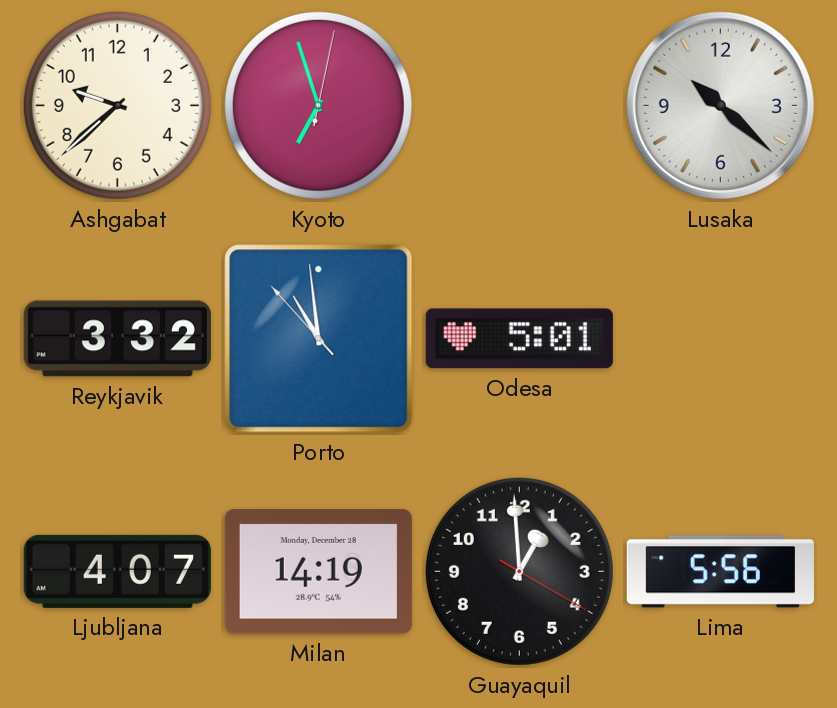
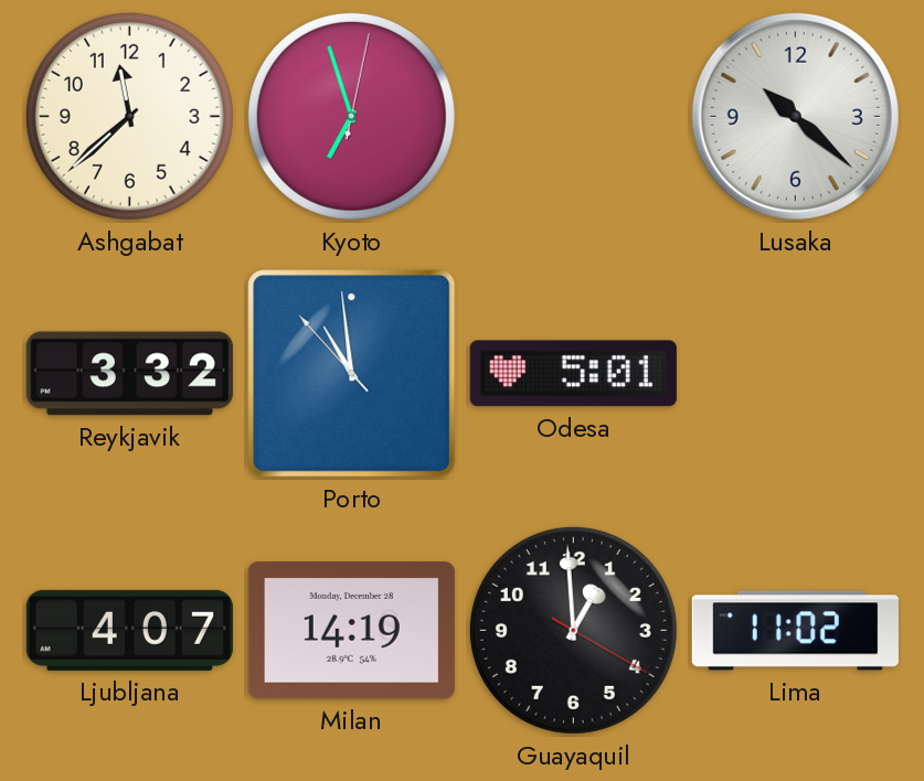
Ashgabat: 9:38 -> 11:38 (129, 116)
Lima: 5:56 -> 11:02 (795, 631)
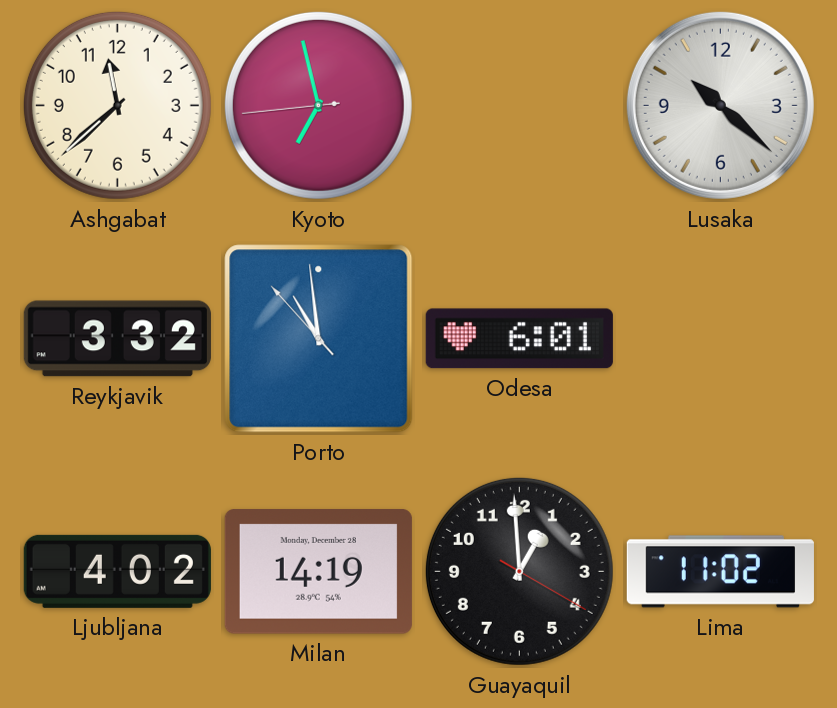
Kyoto: 6:57:02 -> 6:57:44 (318, 105)
Odesa: 5:01 -> 6:01 (519, 339)
Ljubljana: 4:07 -> 4:02 (117, 571)
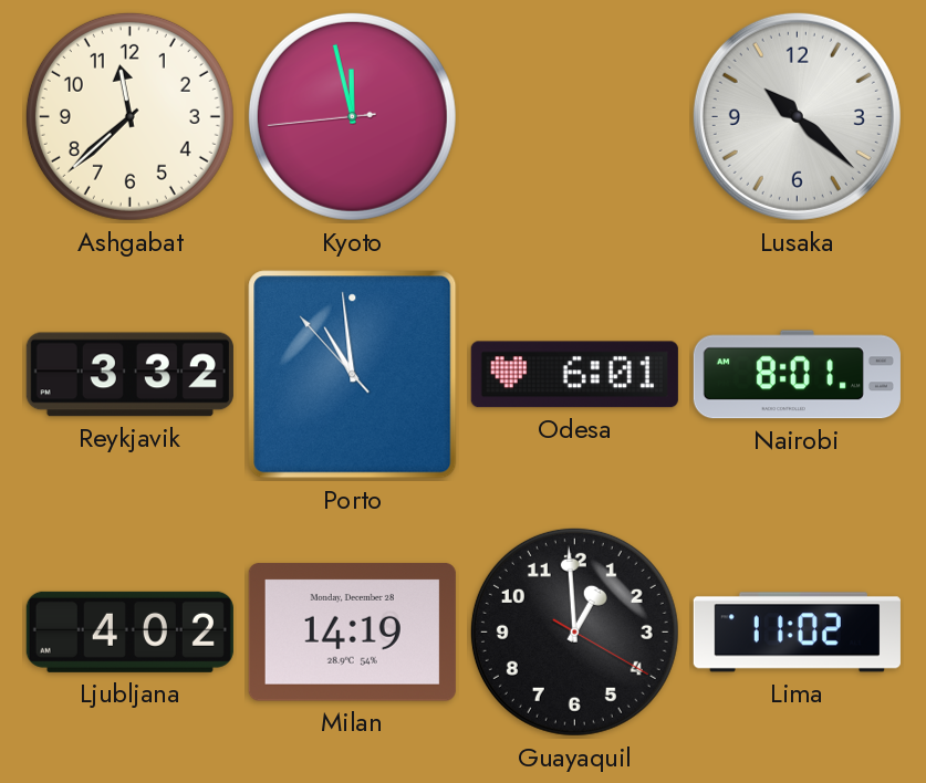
Kyoto: 6:57 -> 11:57 (352, 116)
Nairobi: none -> 8:01 (797, 375)
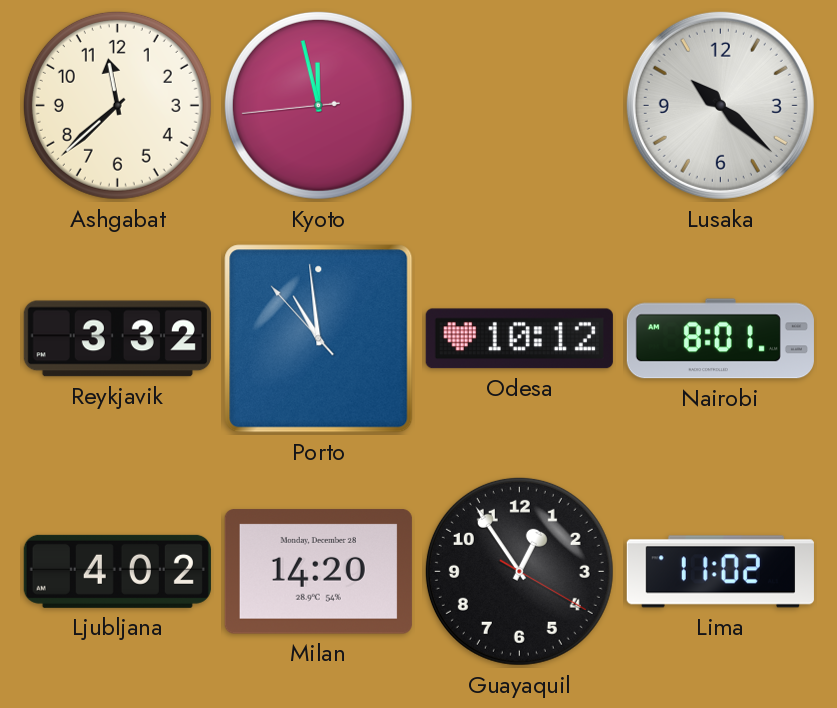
Odesa: 6:01 -> 10:12 (519, 339)
Milan: 14:19 -> 14:20 (318, 572)
Guayaquil: 12:59 -> 12:54 (519, 571)
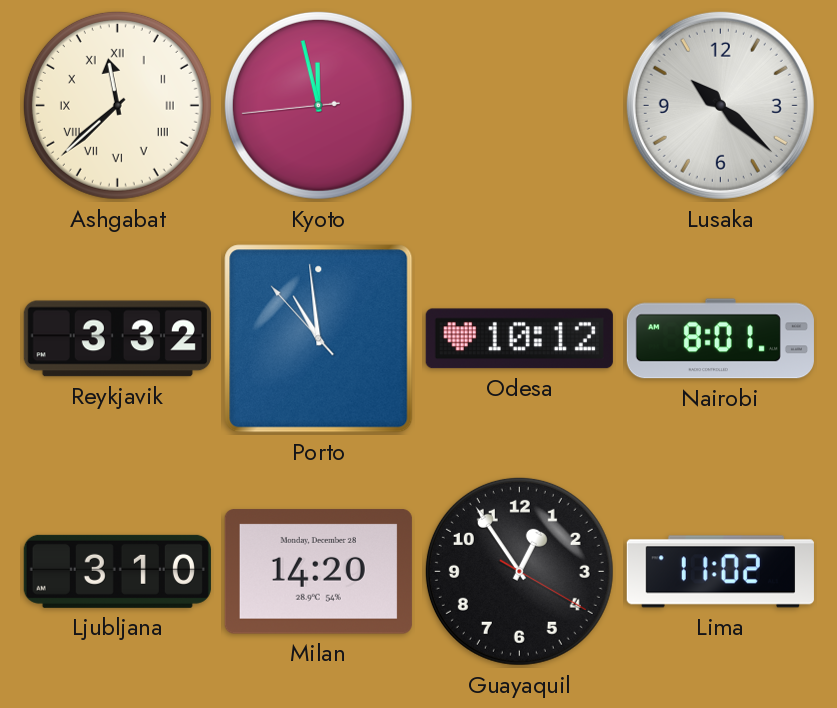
Ashgabat numerals: Arabic -> Roman (117, 105)
Ljubljana: 4:02 -> 3:10 (117, 571)
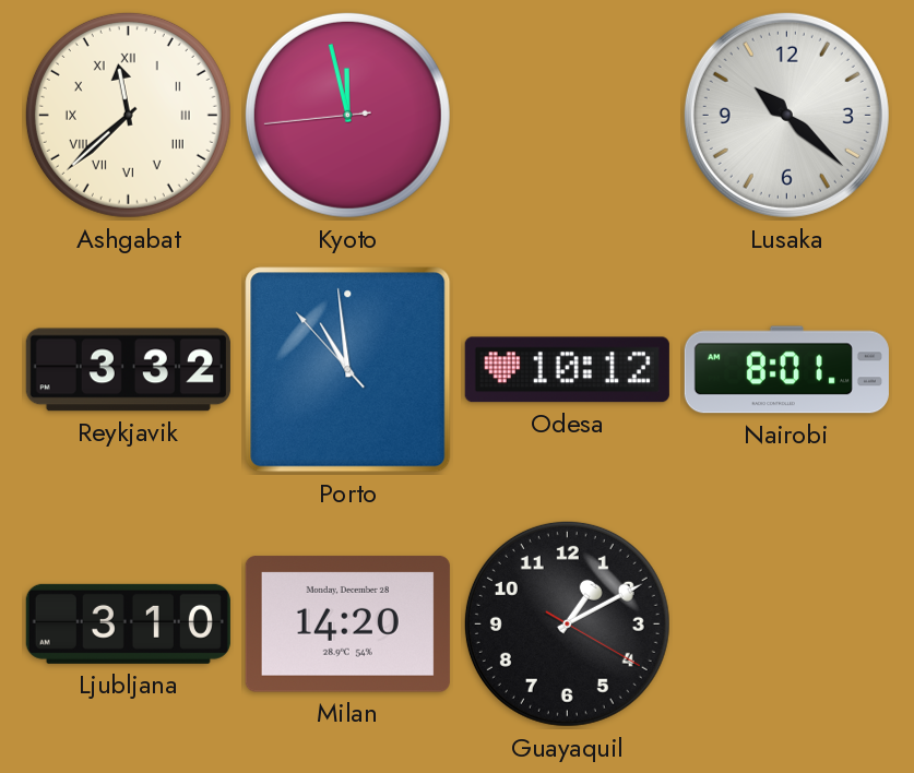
Guayaquil: 12:54 -> 1:10 (567, 623)
Lima: 11:02 -> none (720, 572)
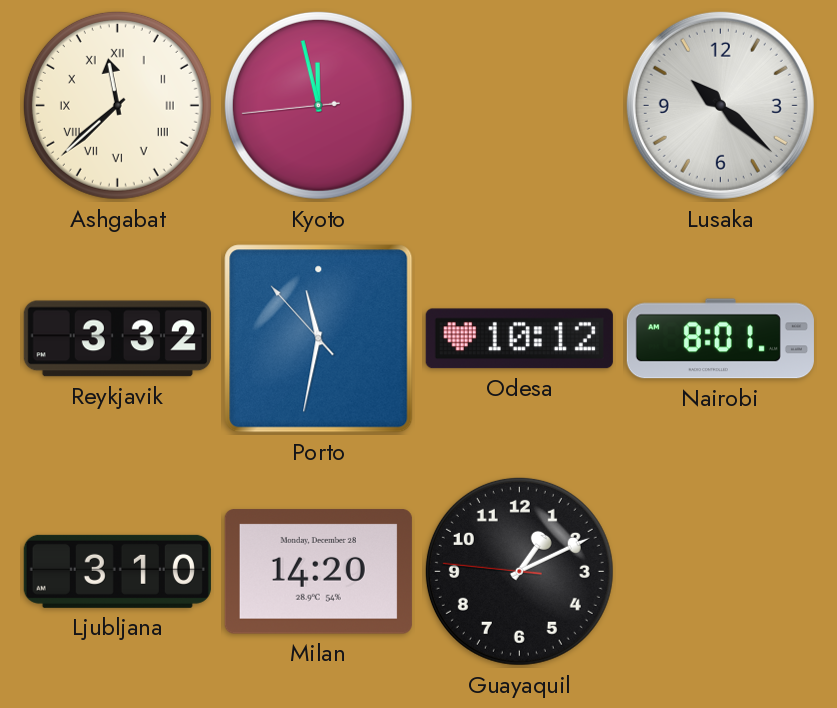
Porto: 10:58 -> 11:31 (319, 339)
Guayaquil: 1:10:20 -> 1:10:46 (519, 571)
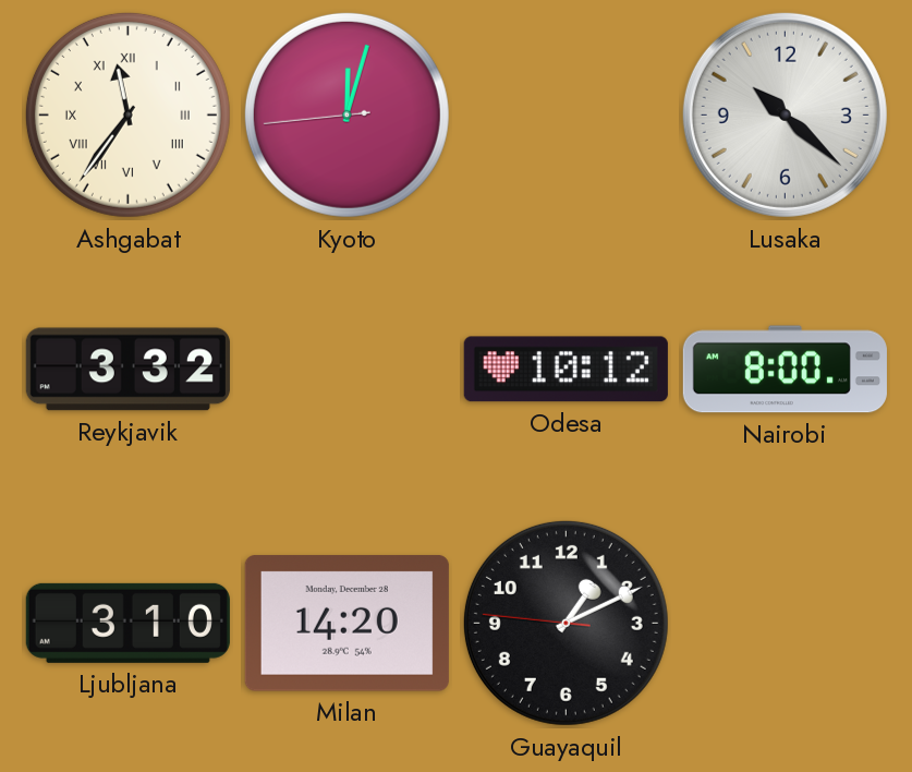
Ashgabat: 11:38 -> 11:36 (127, 114)
Kyoto: 11:57 -> 12:02 (346, 114)
Porto: 11:31 -> none (319, 339)
Nairobi: 8:01 -> 8:00 (785, 370)
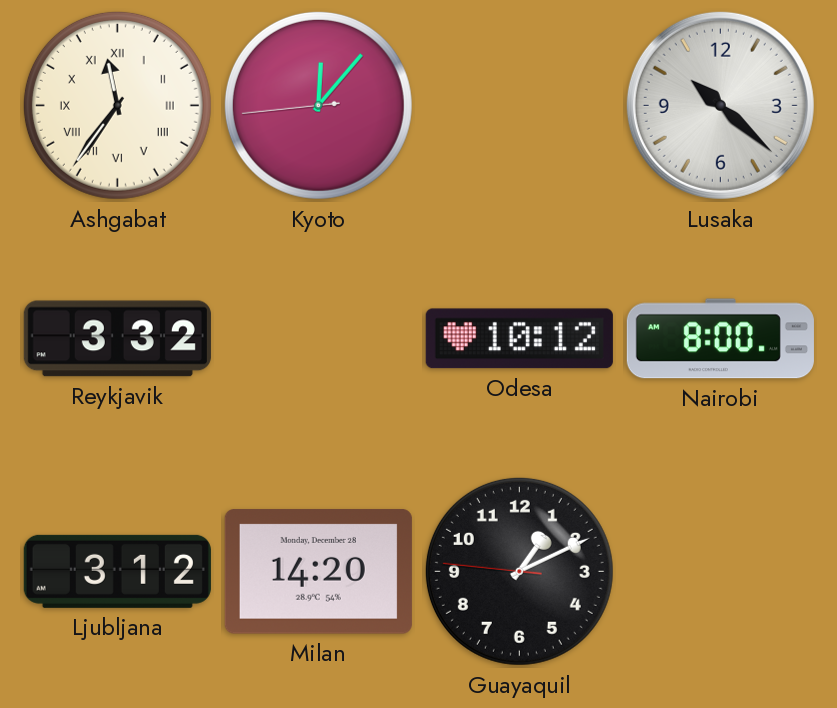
Kyoto: 12:02 -> 12:06 (318, 105)
Ljubljana: 3:10 -> 3:12 (117, 571)
